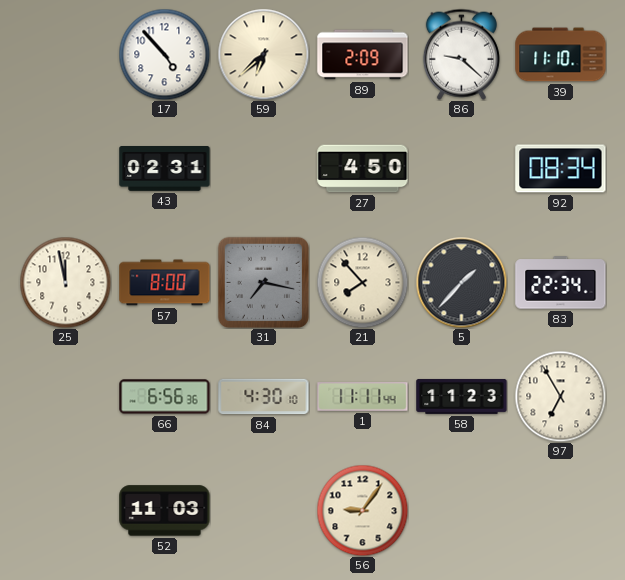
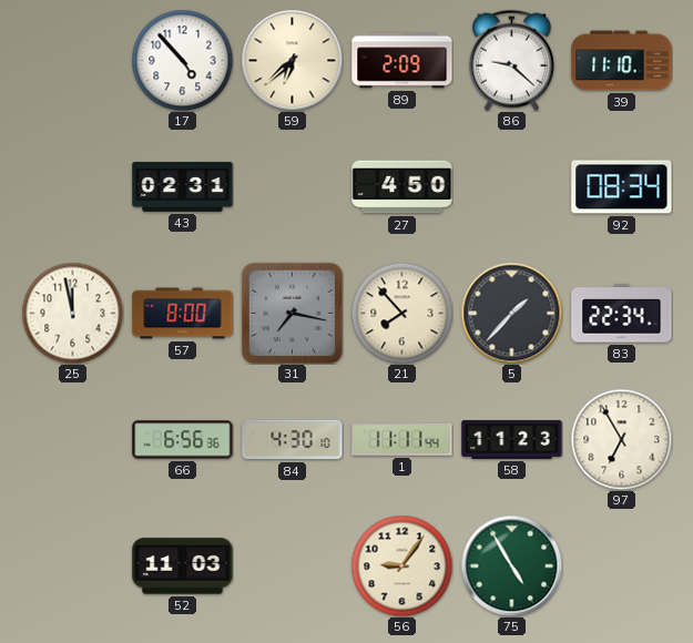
75: none -> 4:55 (511, 565)
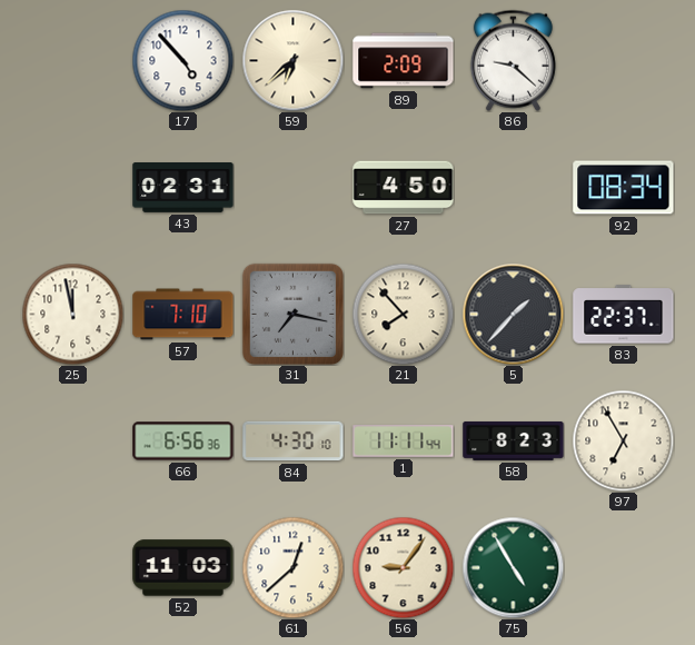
39: 11:10 -> none (622, 61)
57: 8:00 -> 7:10 (183, 315)
83: 22:34 -> 22:37 (624, 315)
58: 11:23 -> 8:23 (514, 440)
61: none -> 12:38 (292, 567)
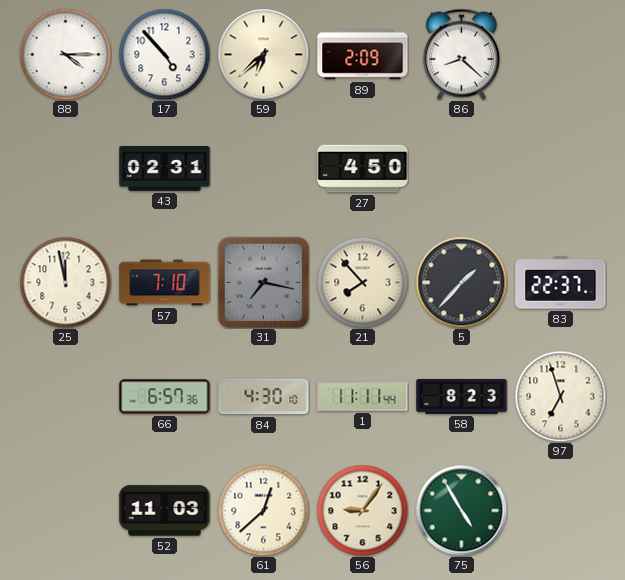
88: none -> 4:15 (65, 54)
86: 9:22 -> 8:22 (461, 54)
92: 08:34 -> none (624, 188)
66: 6:56 -> 6:57 (165, 397)
97: 6:55 -> 6:57 (560, 396)
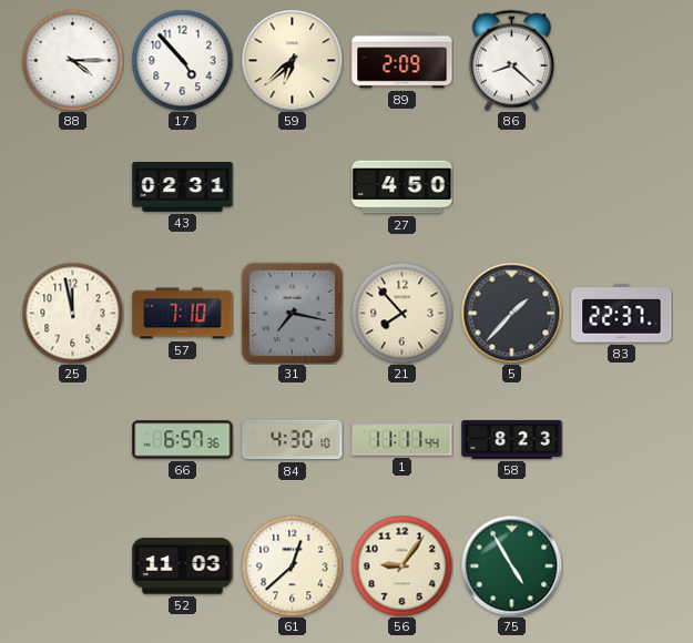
97: 6:57 -> none (560, 396)
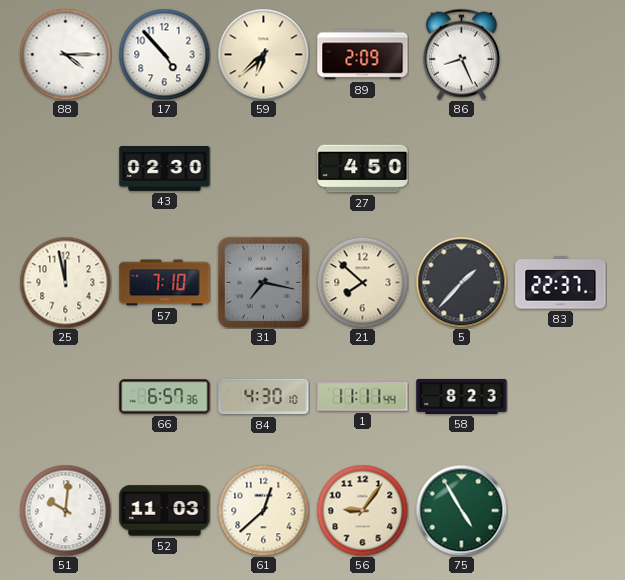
86: 8:22 -> 8:26 (461, 54)
43: 02:31 -> 02:30 (165, 169)
21: 7:53 -> 7:52 (362, 282)
51: none -> 10:01 (65, 510)
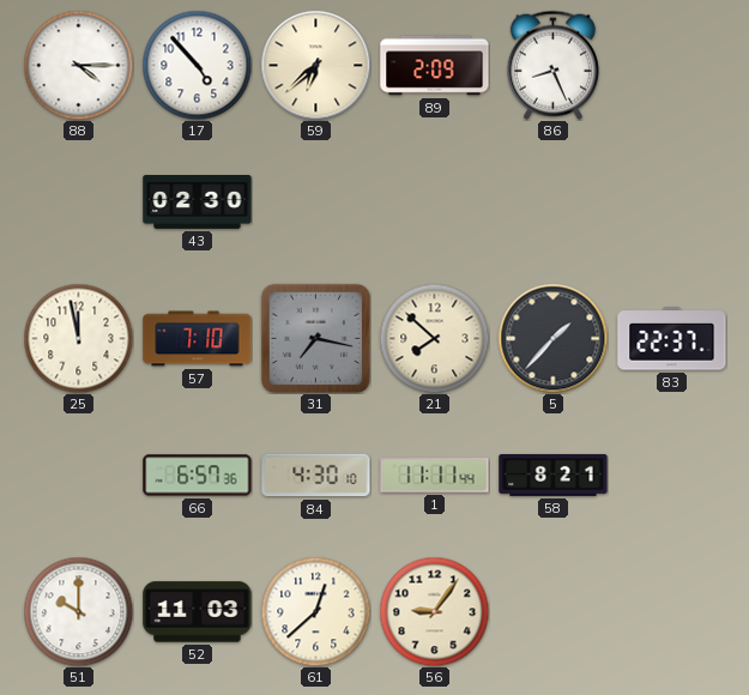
27: 4:50 -> none (363, 169)
58: 8:23 -> 8:21 (554, 475)
51: 10:01 -> 10:00 (78, 611)
75: 4:55 -> none (461, 510)
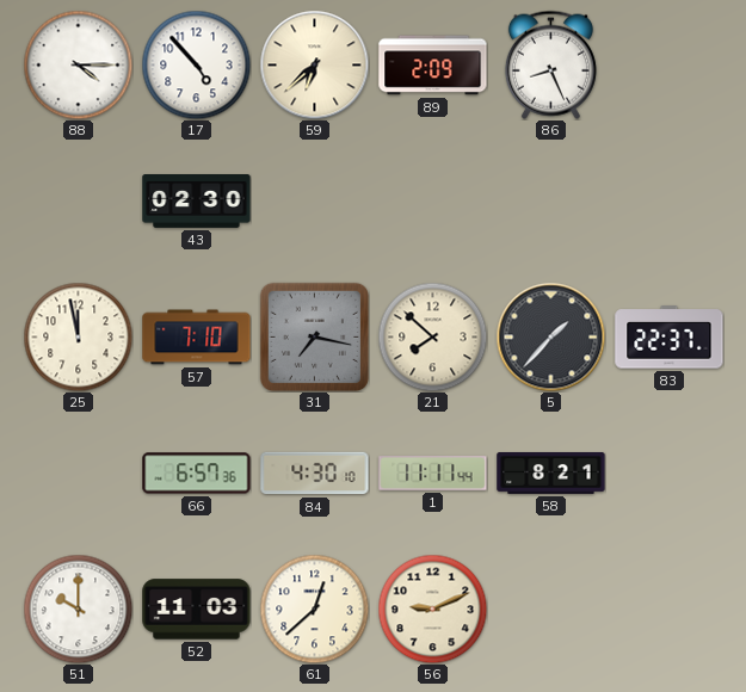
56: 9:06 -> 9:11 (432, 608)
